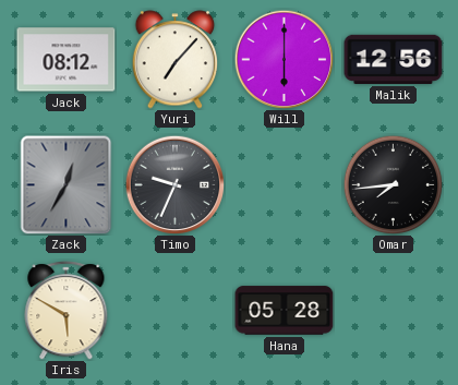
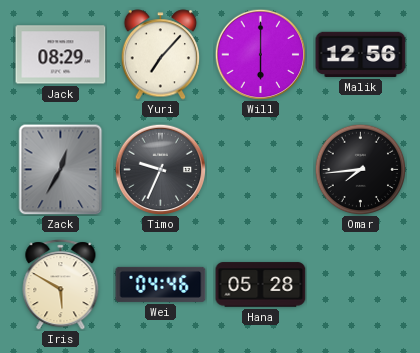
Jack: 08:12 -> 08:29 (61, 55)
Wei: none -> 04:46 (161, 284)
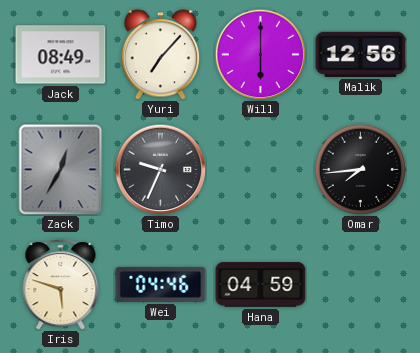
Jack: 08:29 -> 08:49 (61, 55)
Iris: 5:50 -> 5:48 (61, 285)
Hana: 05:28 -> 04:59 (261, 285)
